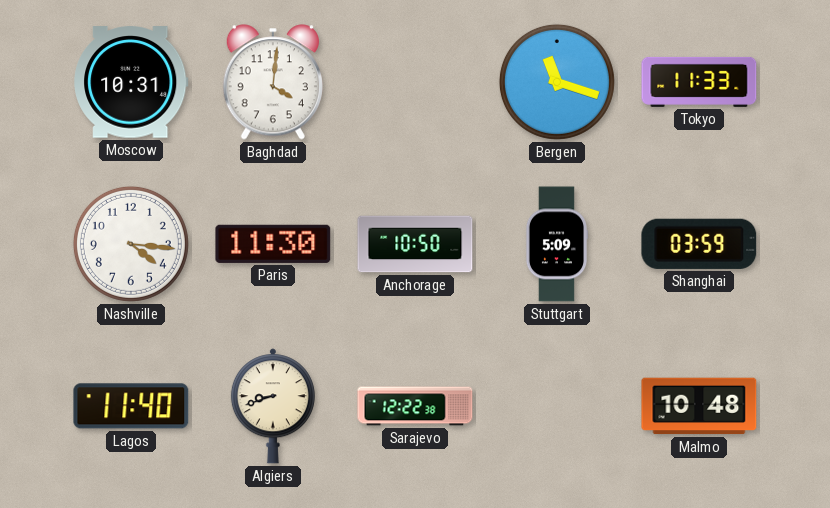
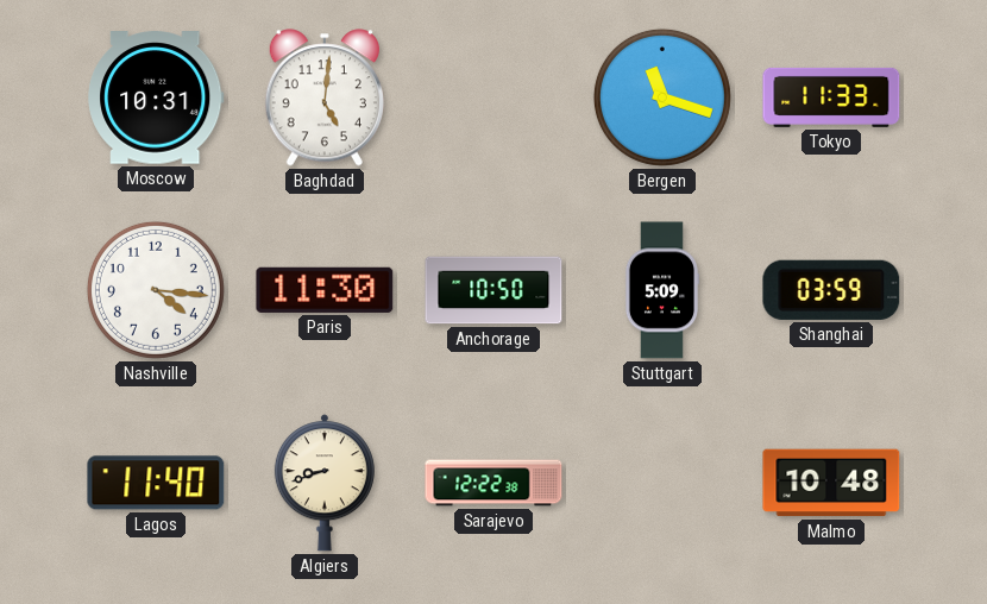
Baghdad: 4:01 -> 5:01 (325, 97)
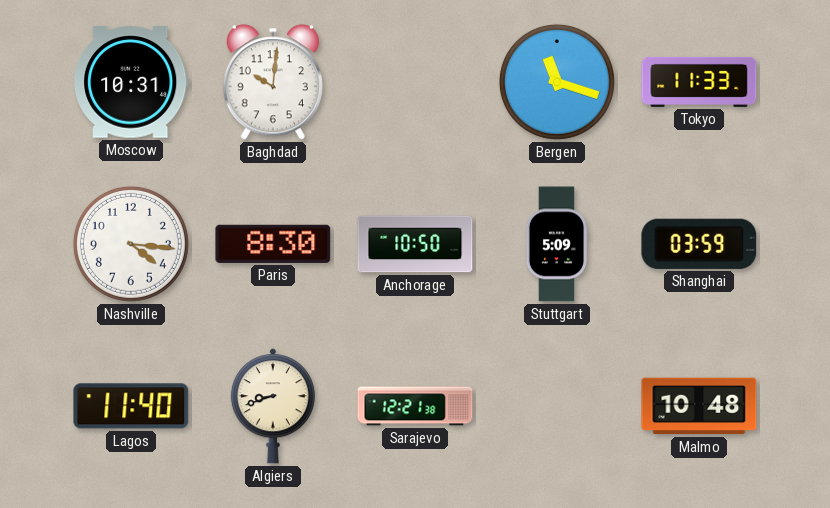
Baghdad: 5:01 -> 10:01 (273, 82)
Paris: 11:30 -> 8:30 (273, 244)
Sarajevo: 12:22 -> 12:21 (415, 406)
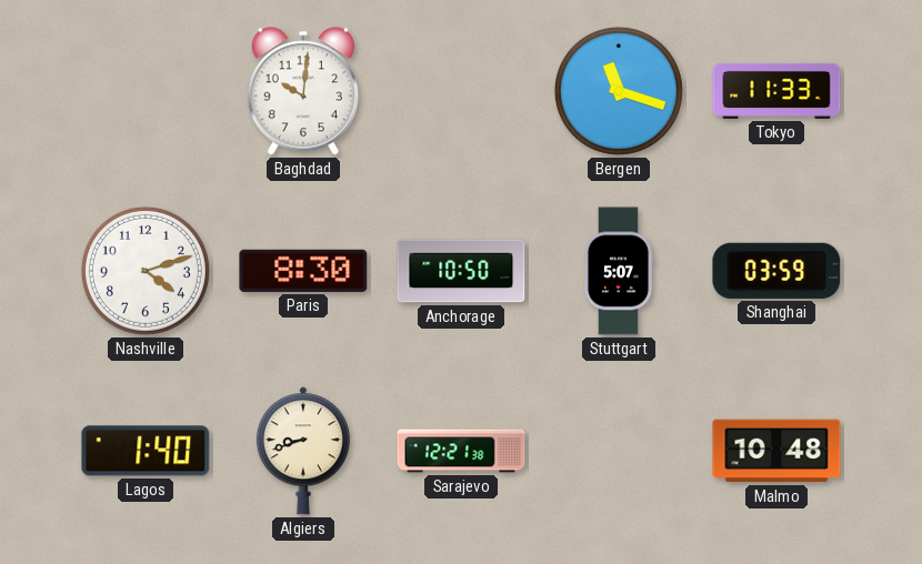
Moscow: 10:31 -> none (131, 82)
Nashville: 4:16 -> 4:12 (146, 271)
Stuttgart: 5:09 -> 5:07 (618, 271)
Lagos: 11:40 -> 1:40 (146, 451)
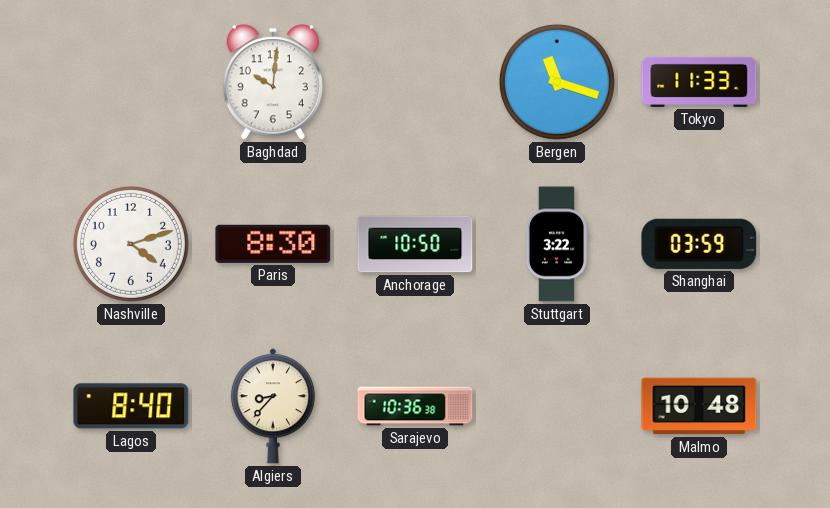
Stuttgart: 5:07 -> 3:22 (556, 244)
Lagos: 1:40 -> 8:40 (131, 406)
Algiers: 8:42 -> 8:37 (273, 406)
Sarajevo: 12:21 -> 10:36 (415, 406)
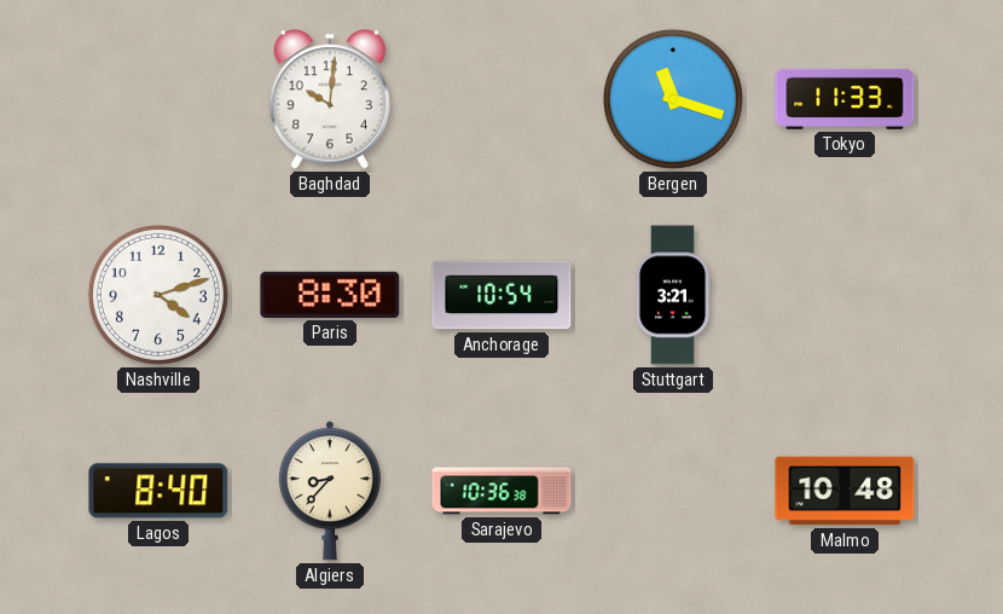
Anchorage: 10:50 -> 10:54 (502, 295)
Stuttgart: 3:22 -> 3:21 (672, 295)
Shanghai: 03:59 -> none (699, 244)
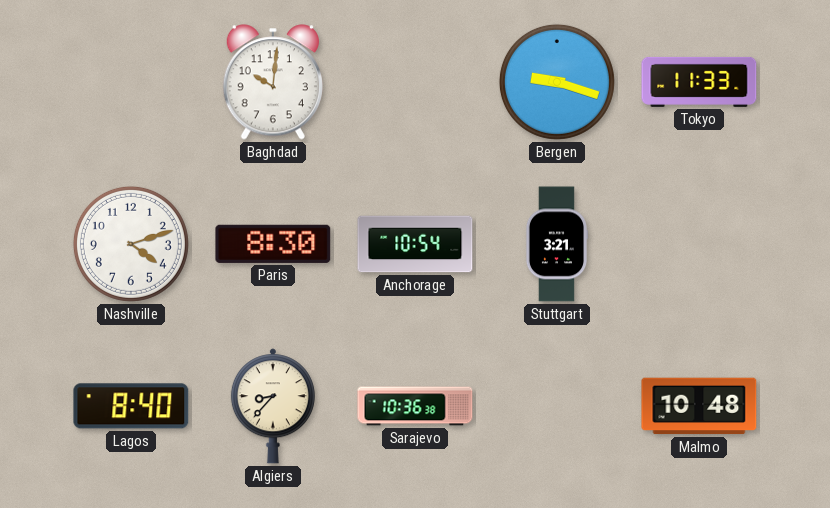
Bergen: 11:18 -> 9:18 (557, 82)
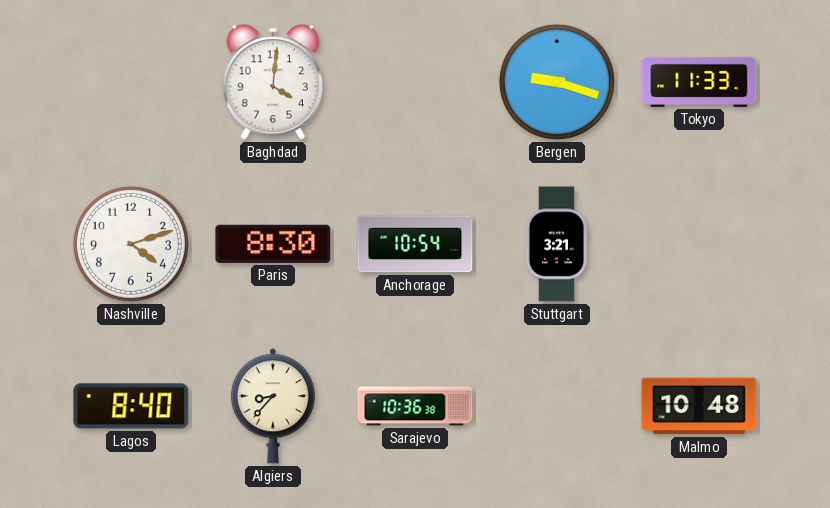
Baghdad: 10:01 -> 4:01 (273, 82)
